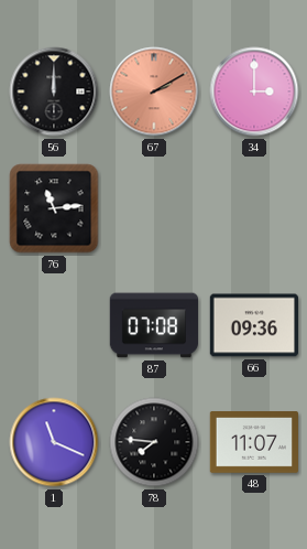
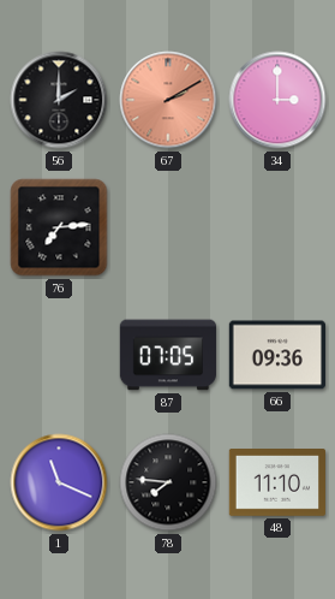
56: 12:00 -> 2:00 (59, 100)
76: 11:14 -> 7:14 (59, 227)
87: 07:08 -> 07:05 (167, 355)
48: 11:07 -> 11:10 (276, 484)
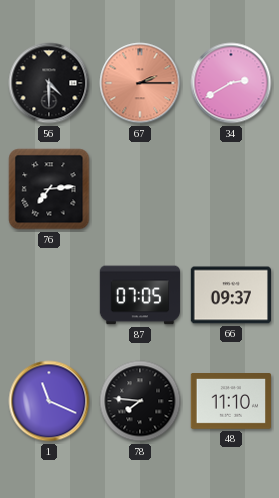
56: 2:00 -> 4:30 (49, 83)
67: 2:10 -> 2:15 (140, 83)
34: 3:00 -> 2:40 (231, 83)
66: 09:36 -> 09:37 (230, 295)
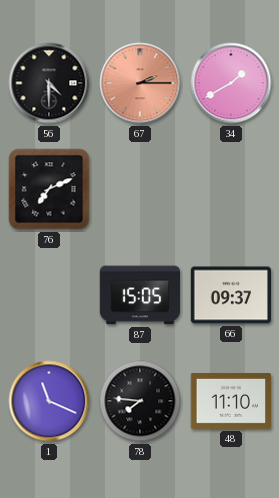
34: 2:40 -> 1:40 (231, 83)
76: 7:14 -> 7:11 (49, 189)
87: 07:05 -> 15:05 (139, 295)
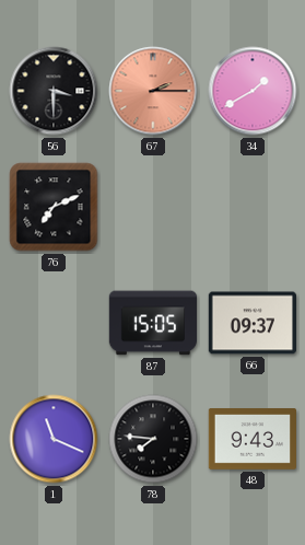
56: 4:30 -> 3:30 (54, 91)
48: 11:10 -> 9:43 (251, 440)
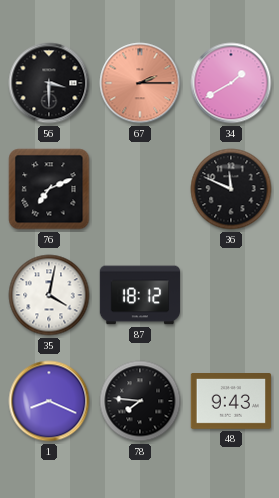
36: none -> 11:49 (231, 189)
35: none -> 4:02 (49, 295)
87: 15:05 -> 18:12 (139, 295)
66: 09:37 -> none (251, 323)
1: 11:19 -> 8:19 (49, 401)
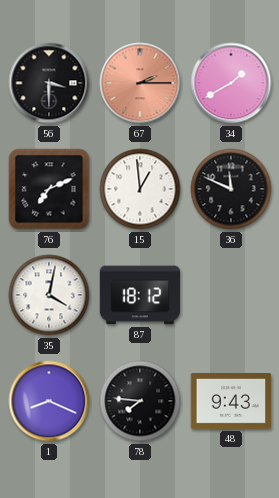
15: none -> 12:59 (140, 189)
